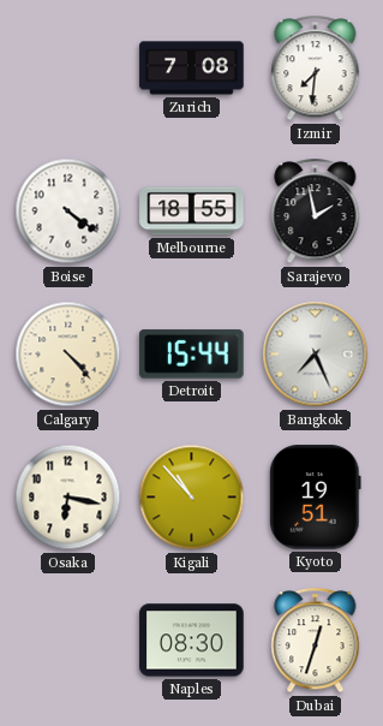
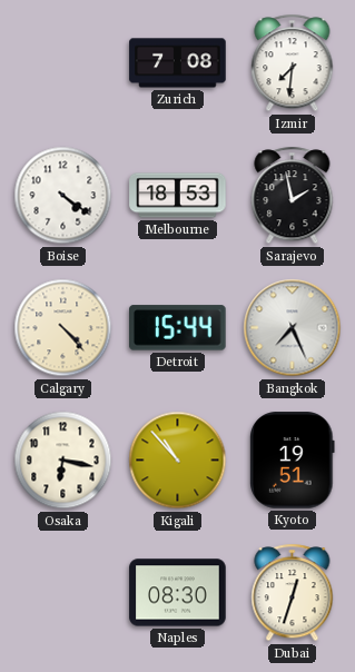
Melbourne: 18:55 -> 18:53 (178, 196)
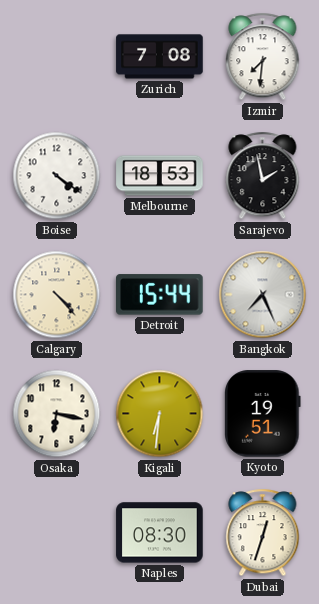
Kigali: 10:53 -> 6:31 (160, 414)
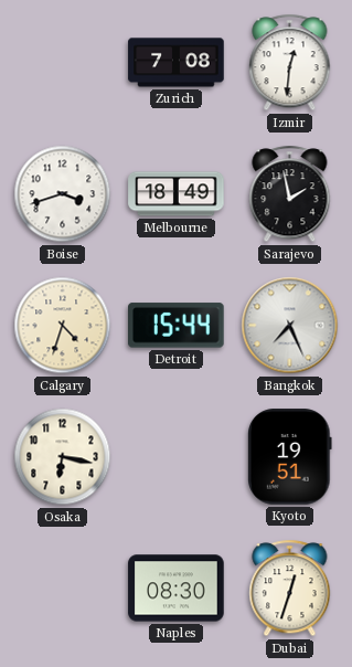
Izmir: 7:31 -> 12:31 (290, 63)
Boise: 4:21 -> 3:42 (63, 194)
Melbourne: 18:53 -> 18:49 (177, 194)
Calgary: 4:23 -> 4:33 (63, 326)
Kigali: 6:31 -> none (160, 414)
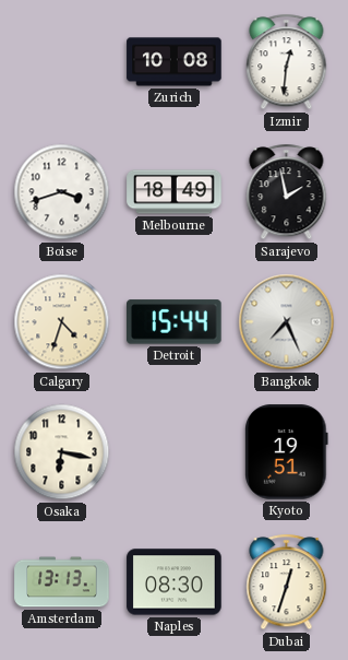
Zurich: 7:08 -> 10:08 (175, 62)
Amsterdam: none -> 13:13 (62, 582)
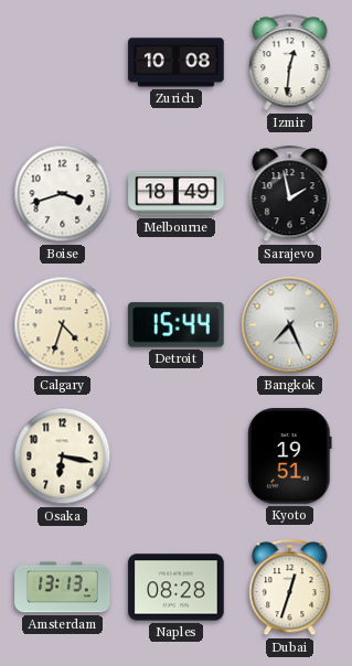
Naples: 08:30 -> 08:28 (177, 588)
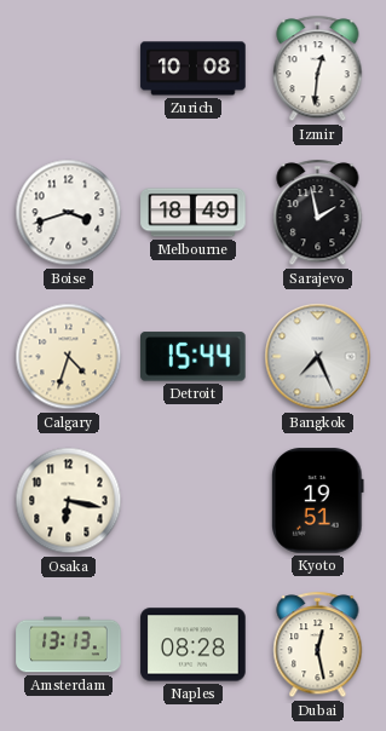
Dubai: 12:33 -> 12:28 (318, 645)
